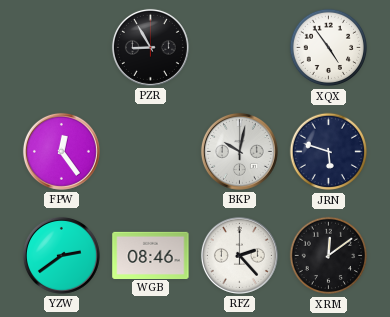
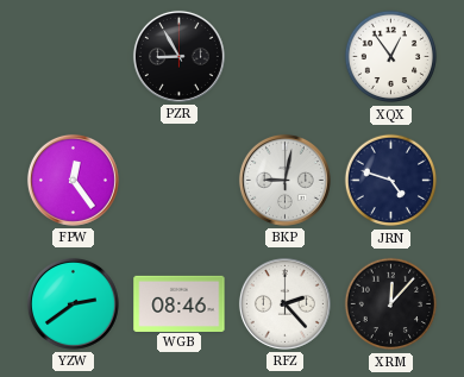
XQX: 4:54 -> 12:54 (391, 57)
BKP: 10:02 -> 9:02 (284, 180)
JRN: 5:48 -> 4:48 (391, 181)
XRM: 12:09 -> 12:07 (391, 304)
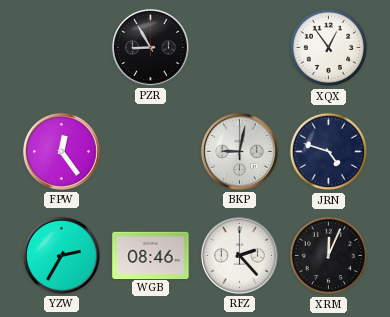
YZW: 2:39 -> 2:35 (61, 255)
XRM: 12:07 -> 12:04 (329, 256)
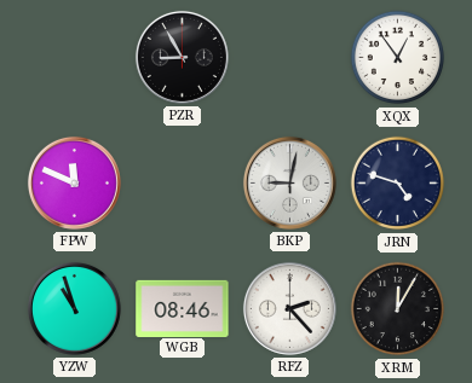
FPW: 12:24 -> 11:49 (74, 182)
YZW: 2:35 -> 10:57 (74, 308)
XRM: 12:04 -> 12:05 (398, 309)
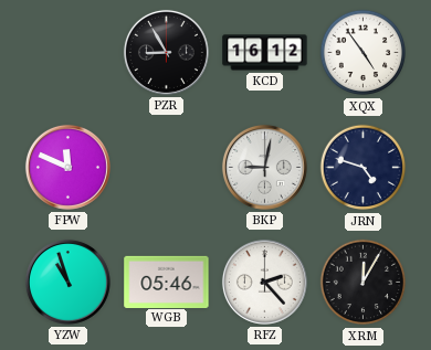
KCD: none -> 16:12 (265, 53)
XQX: 12:54 -> 4:54 (364, 53)
WGB: 08:46 -> 05:46 (167, 282)
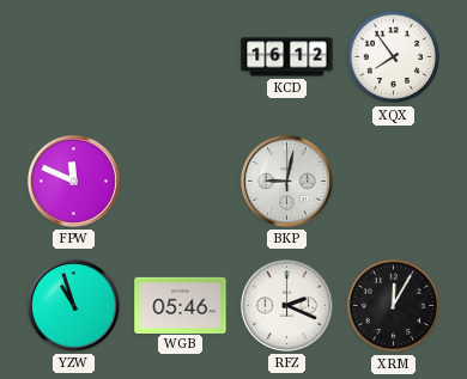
PZR: 8:55 -> none (166, 52)
XQX: 4:54 -> 7:54 (394, 57)
JRN: 4:48 -> none (364, 168)
RFZ: 2:23 -> 2:19 (286, 305)
